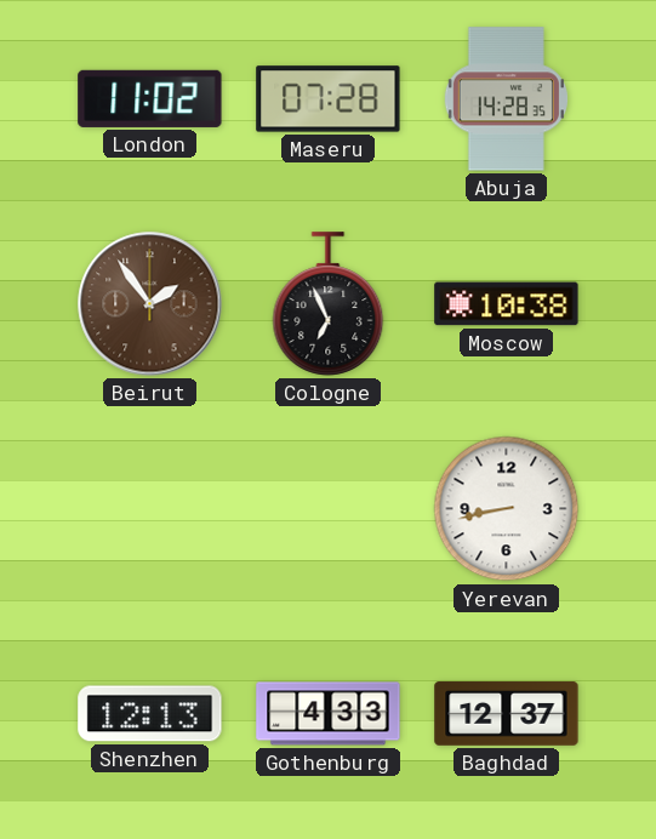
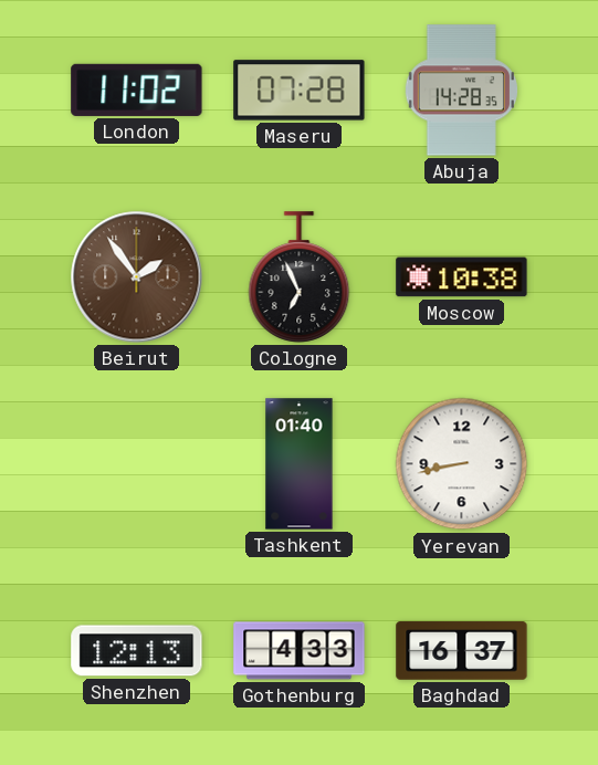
Tashkent: none -> 01:40 (300, 464)
Baghdad: 12:37 -> 16:37 (462, 651)
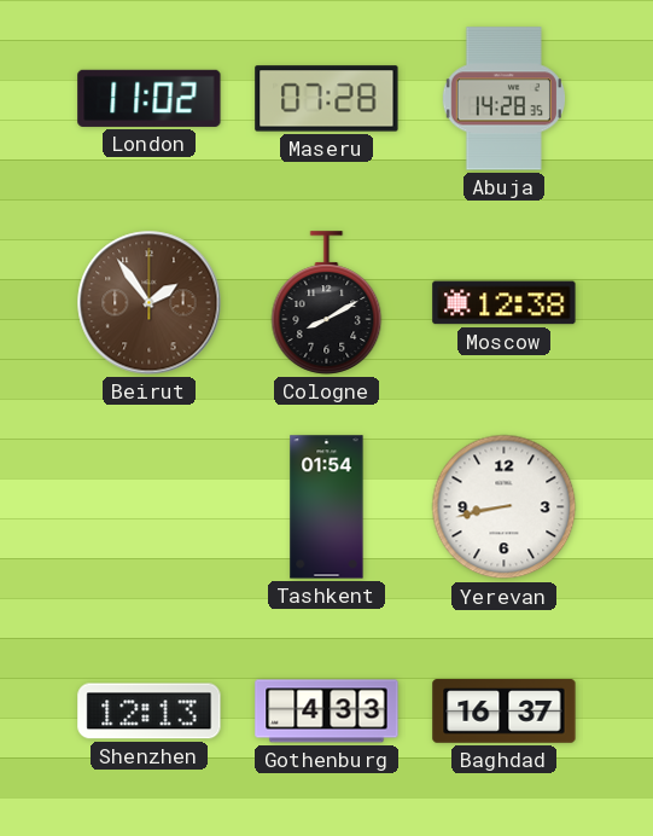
Cologne: 6:56 -> 8:10 (327, 303)
Moscow: 10:38 -> 12:38 (505, 303)
Tashkent: 01:40 -> 01:54 (327, 507)
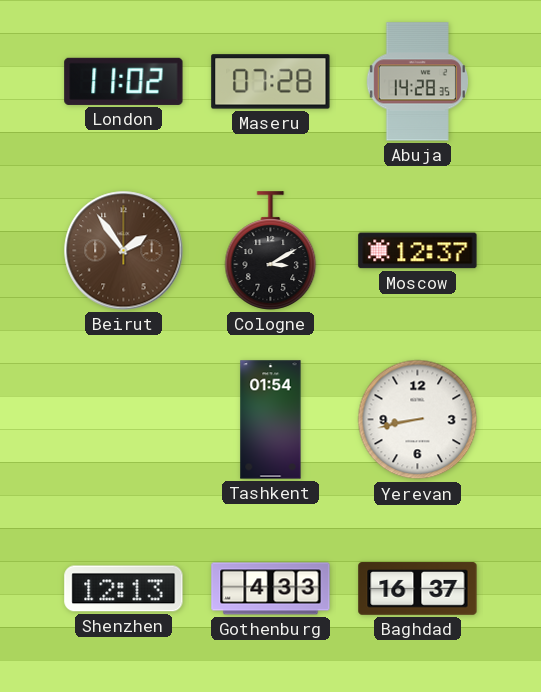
Cologne: 8:10 -> 3:10 (271, 251)
Moscow: 12:38 -> 12:37 (418, 251)
